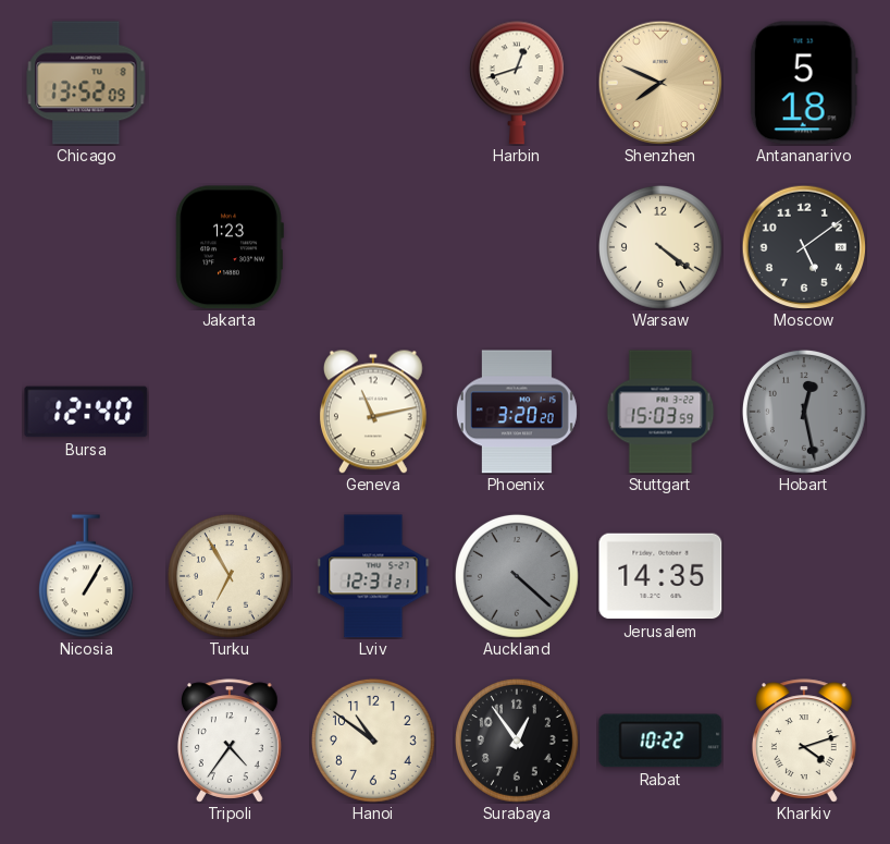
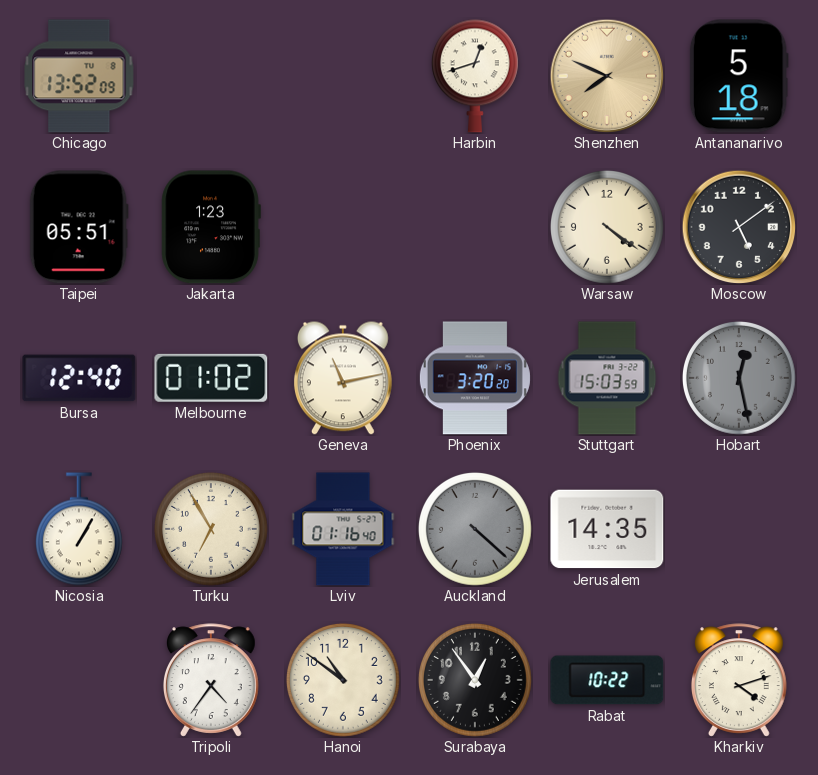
Taipei: none -> 05:51 (79, 227)
Melbourne: none -> 01:02 (211, 378)
Lviv: 12:31 -> 01:16 (343, 529)
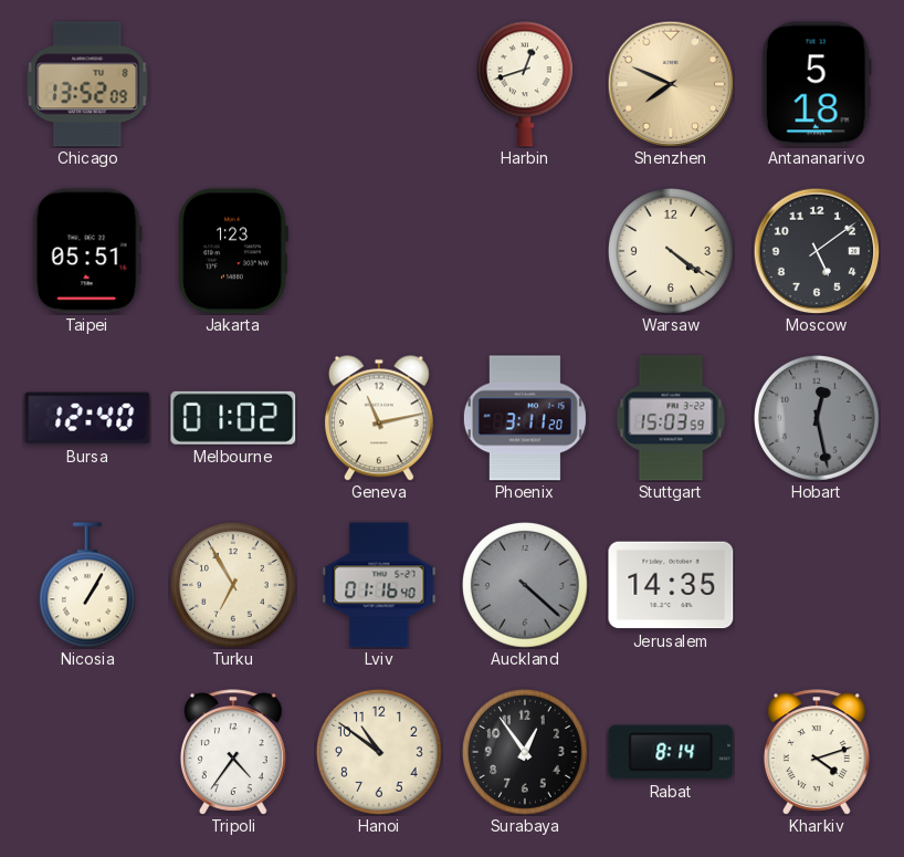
Phoenix: 3:20 -> 3:11 (525, 418)
Rabat: 10:22 -> 8:14 (671, 752)
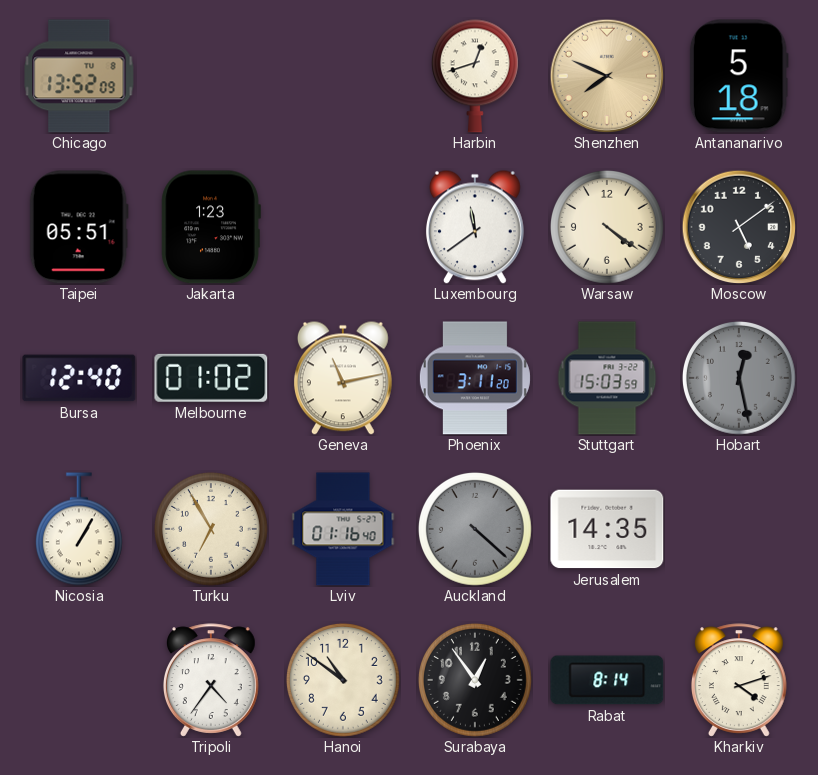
Luxembourg: none -> 11:39 (475, 227)
